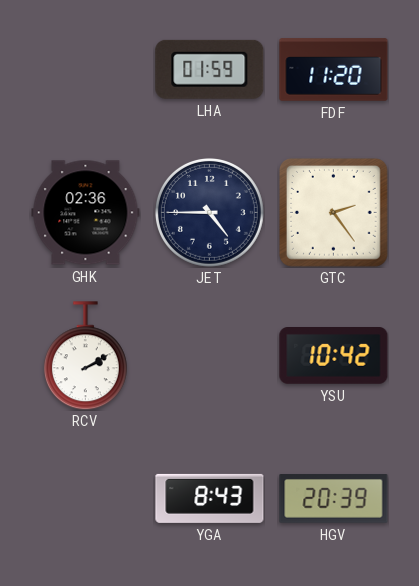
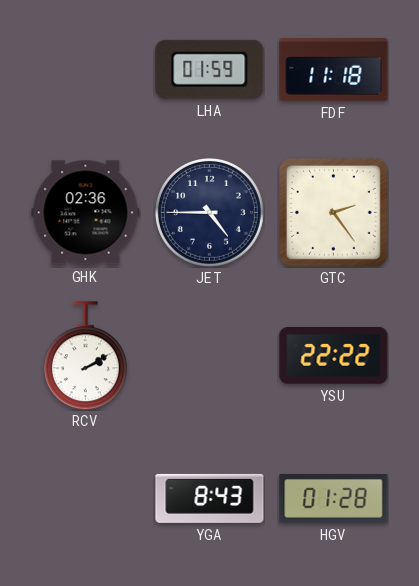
FDF: 11:20 -> 11:18 (334, 70)
YSU: 10:42 -> 22:22 (334, 356)
HGV: 20:39 -> 01:28 (334, 499)
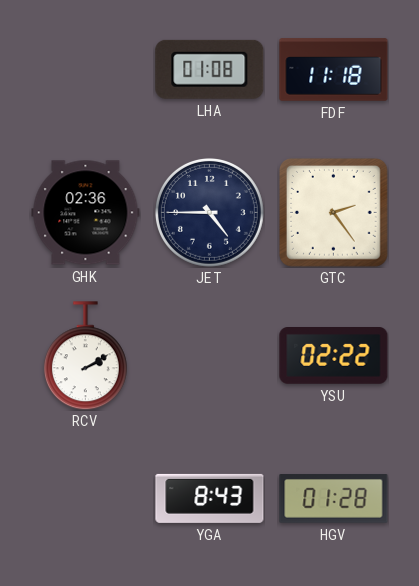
LHA: 01:59 -> 01:08 (210, 69)
YSU: 22:22 -> 02:22 (334, 356)
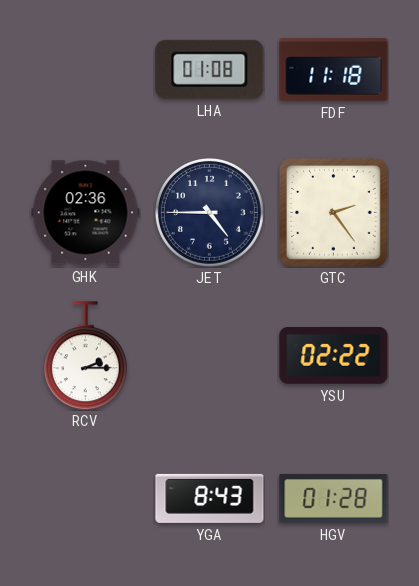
RCV: 2:10 -> 2:15 (85, 356)
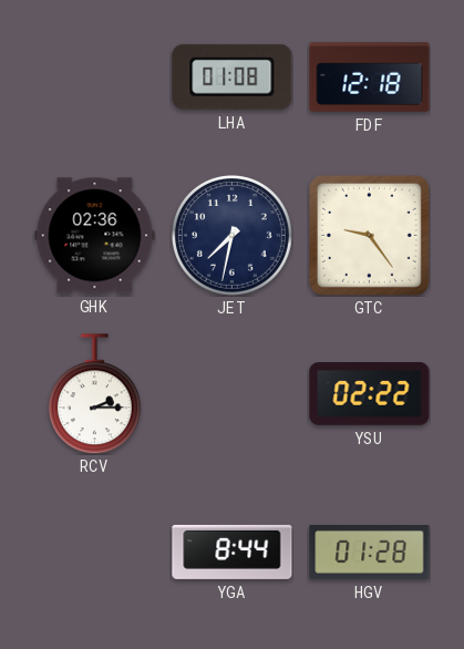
FDF: 11:18 -> 12:18 (370, 78)
JET: 4:45 -> 7:32 (231, 235)
GTC: 2:24 -> 9:24 (370, 236)
YGA: 8:43 -> 8:44 (233, 552)
